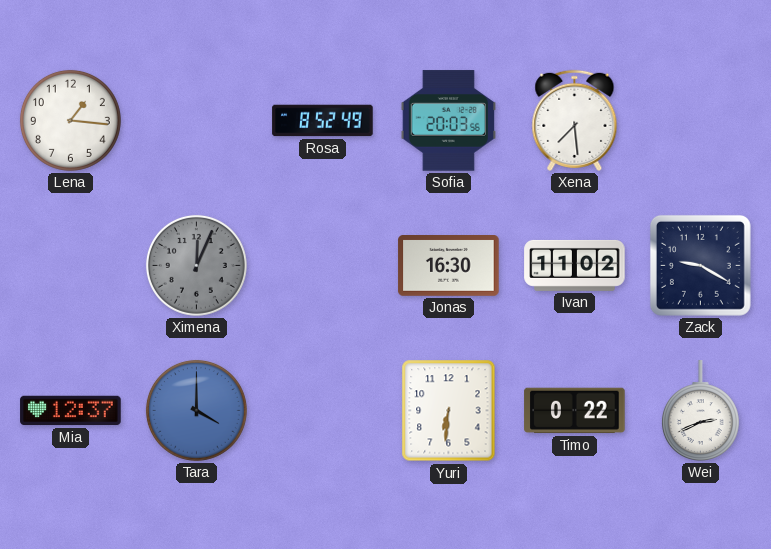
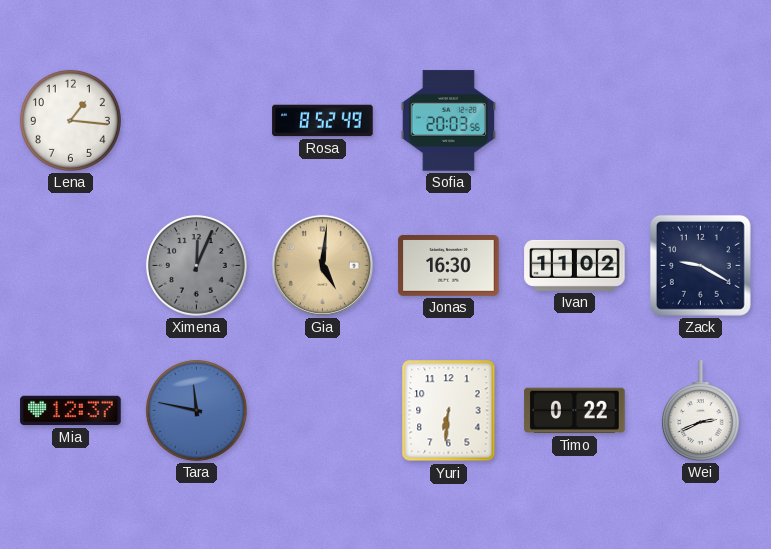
Xena: 7:29 -> none (575, 120)
Gia: none -> 5:01 (322, 265)
Tara: 4:00 -> 11:47 (196, 410)
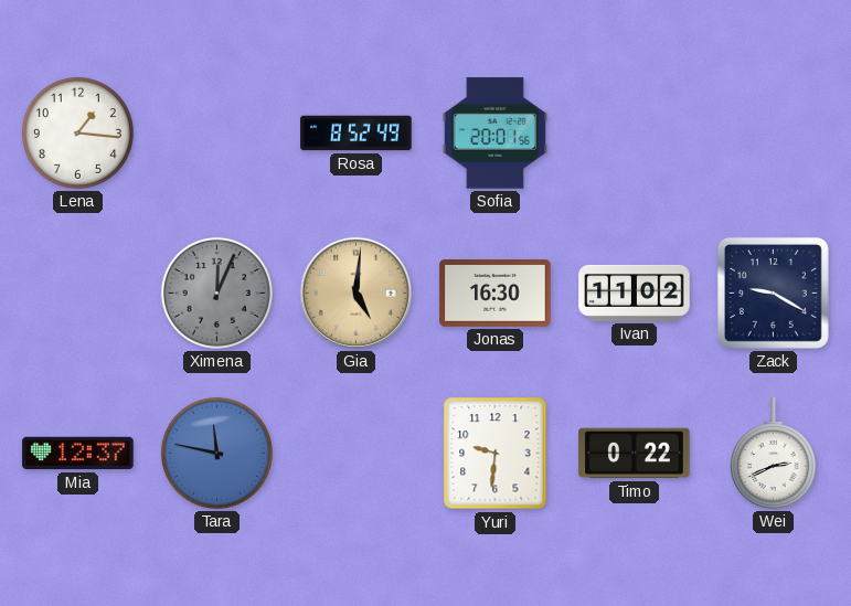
Sofia: 20:03 -> 20:01 (494, 134)
Yuri: 6:31 -> 9:31 (496, 454)
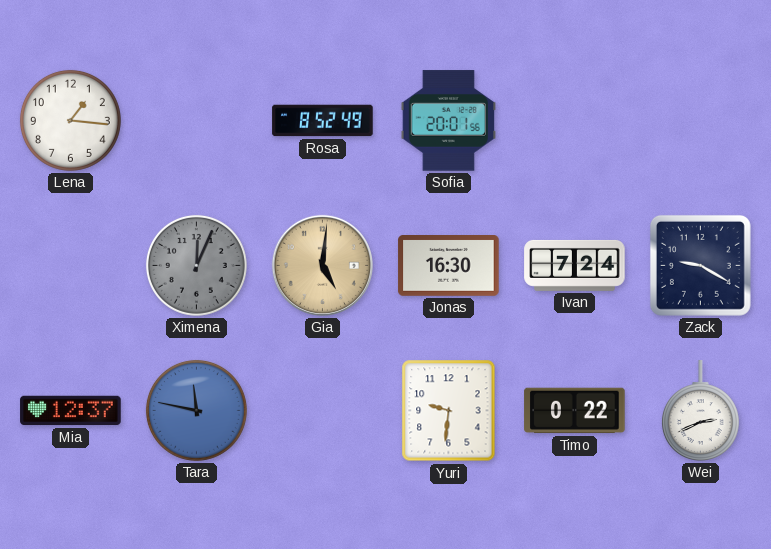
Ivan: 11:02 -> 7:24 (575, 265)
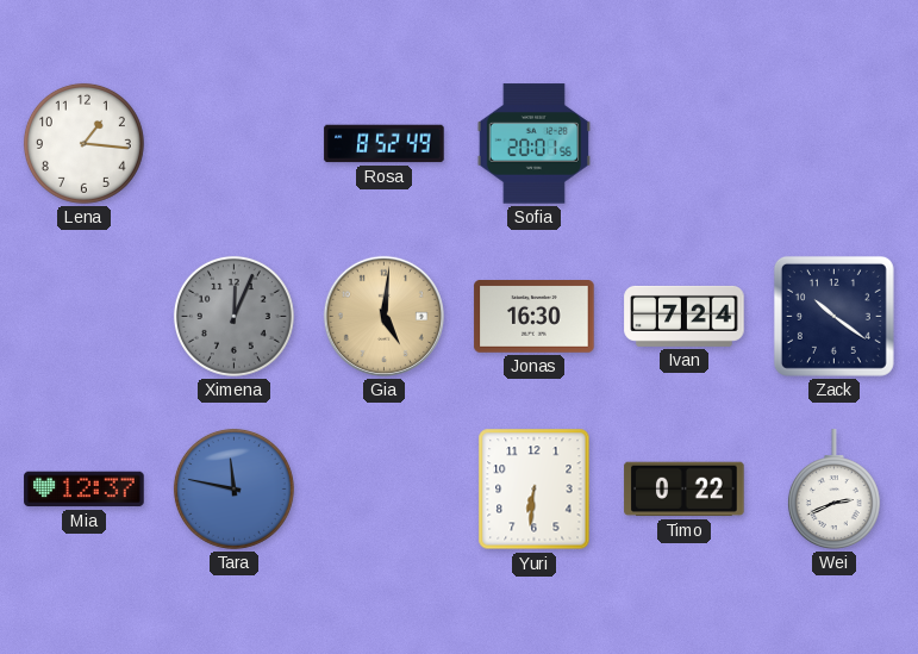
Zack: 9:20 -> 10:21 (833, 316)
Yuri: 9:31 -> 6:31 (535, 490)
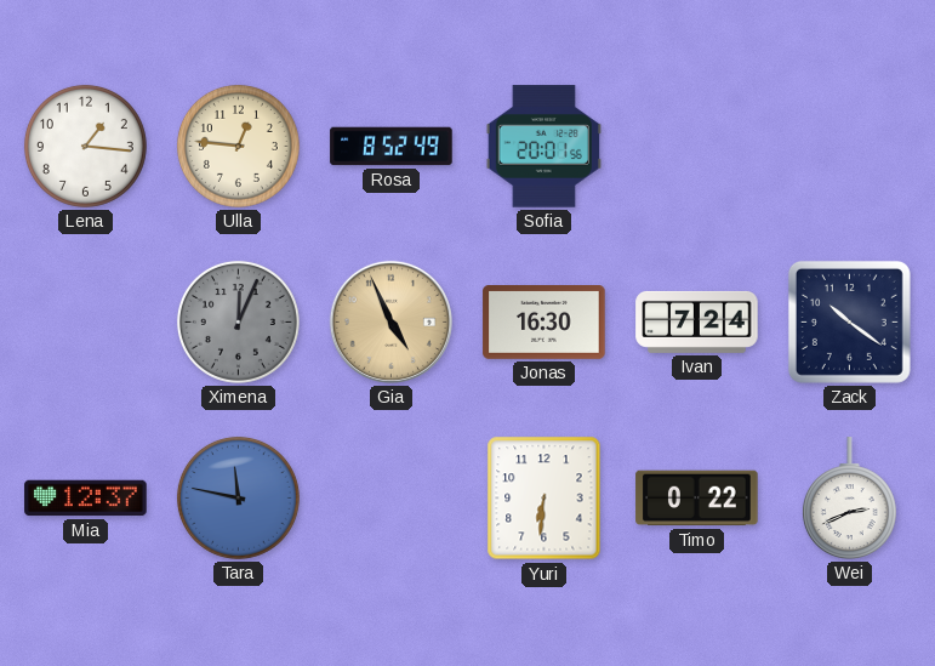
Ulla: none -> 12:46 (238, 146)
Gia: 5:01 -> 4:56 (390, 321)
